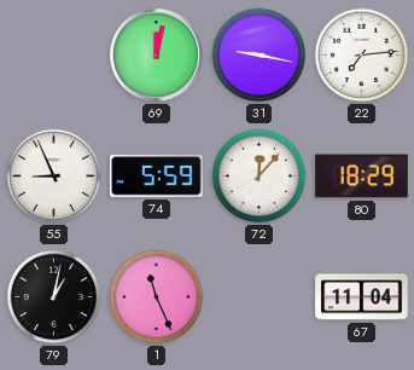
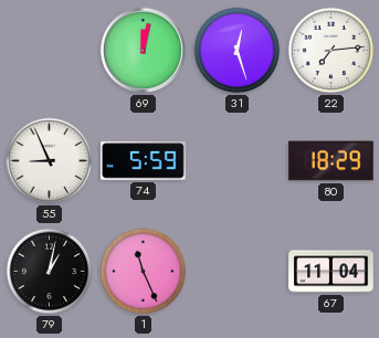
31: 9:17 -> 12:27 (238, 51)
72: 12:07 -> none (260, 177)
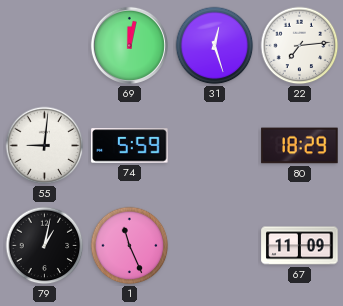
55: 8:56 -> 9:01 (45, 146)
67: 11:04 -> 11:09 (300, 246)
